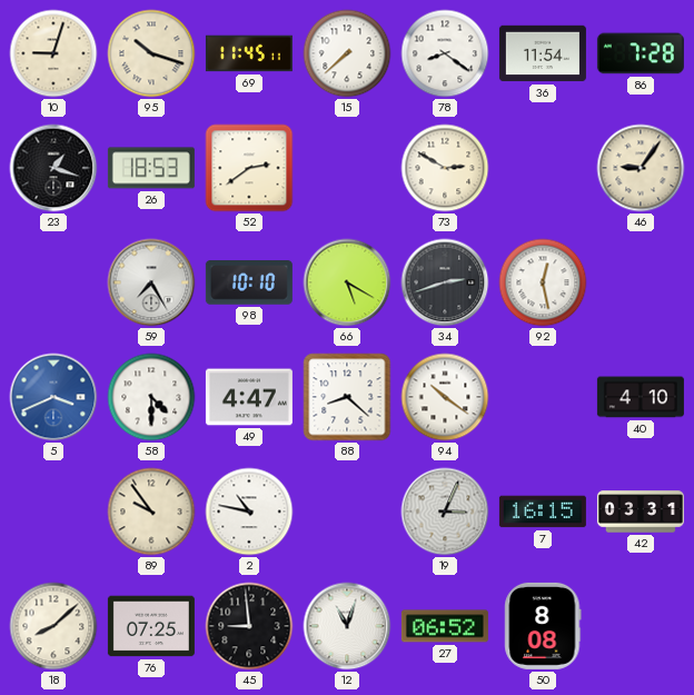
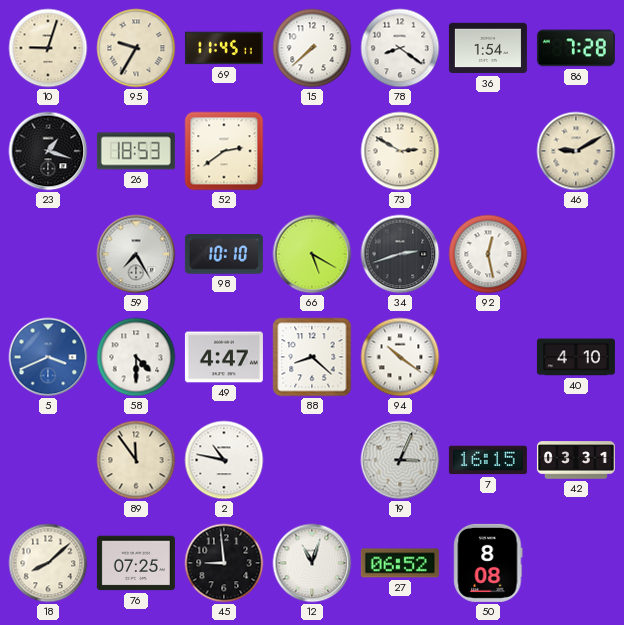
95: 10:18 -> 9:35 (136, 48)
36: 11:54 -> 1:54 (488, 48)
46: 9:06 -> 9:10 (576, 151)
89: 9:54 -> 11:54 (136, 460)
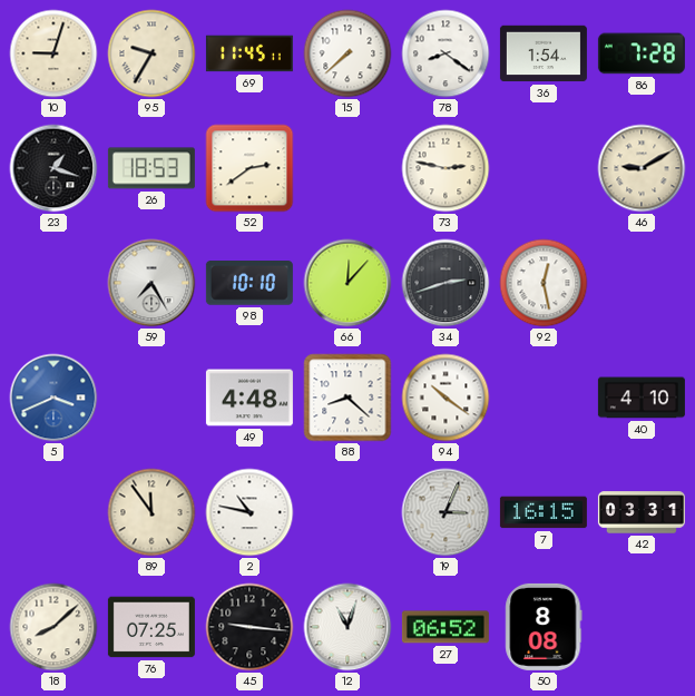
73: 2:50 -> 2:47 (446, 168)
66: 5:20 -> 12:07 (347, 283)
58: 4:30 -> none (136, 357)
49: 4:47 -> 4:48 (249, 398)
45: 8:59 -> 9:16 (249, 627)
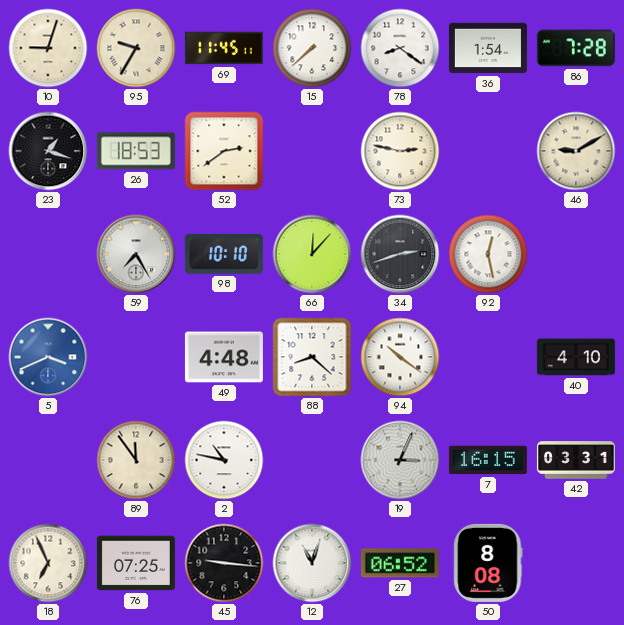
18: 8:08 -> 6:56 (48, 563)
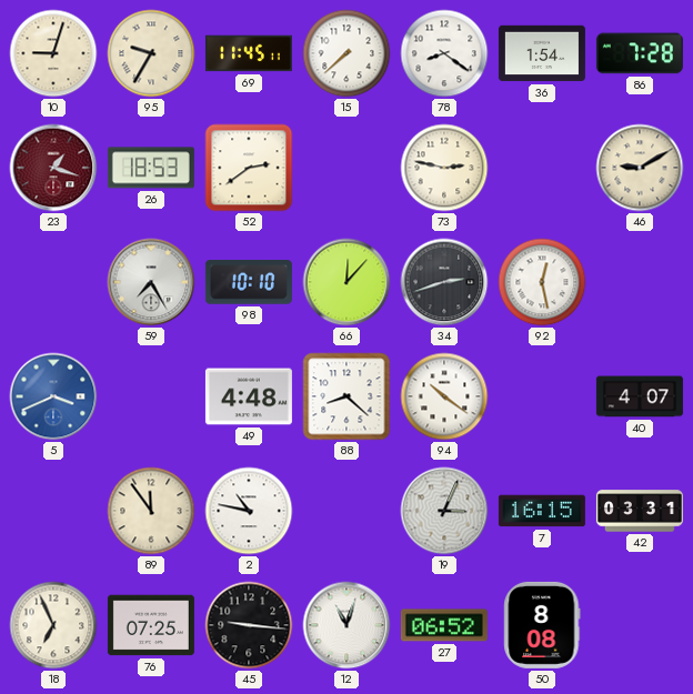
23 dial: black -> burgundy (53, 168)
40: 4:10 -> 4:07 (640, 396)
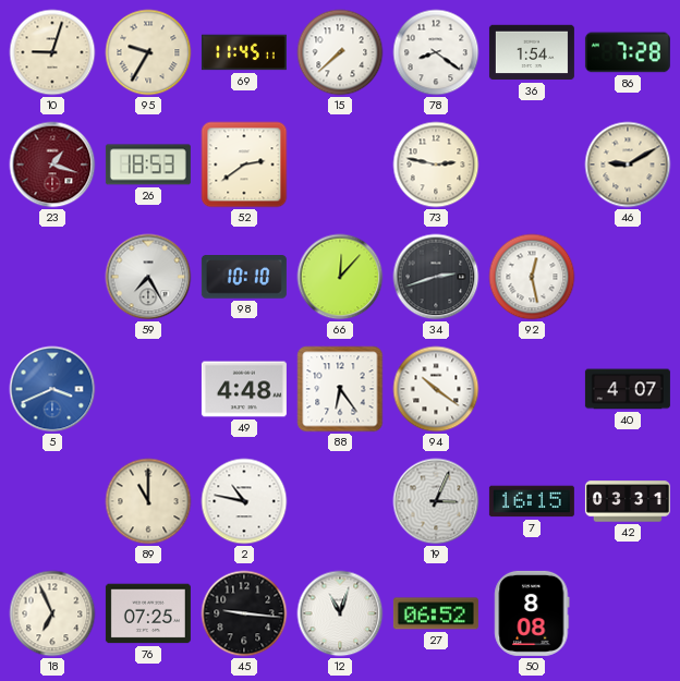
88: 8:22 -> 6:24 (340, 389)
89: 11:54 -> 11:00 (148, 501)
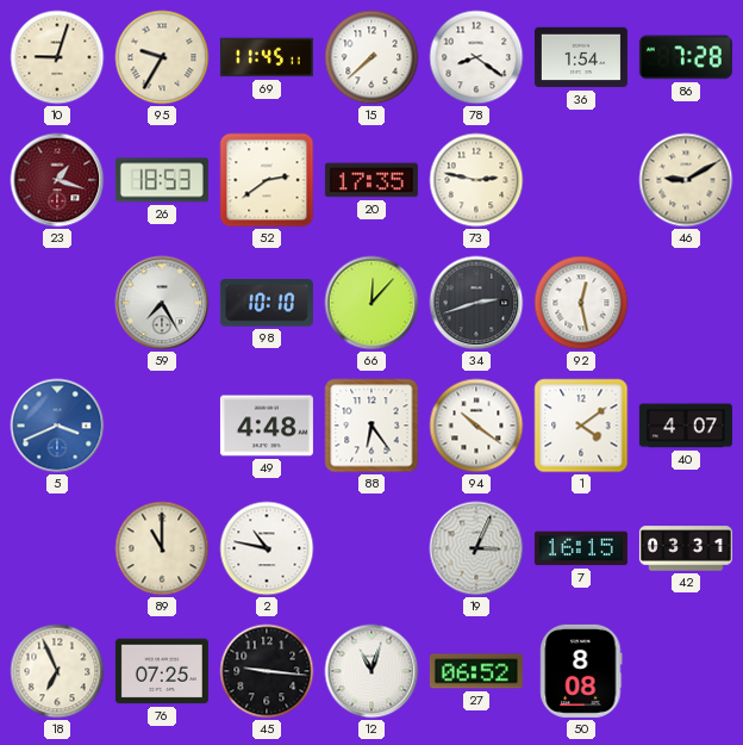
20: none -> 17:35 (371, 180)
1: none -> 4:09 (581, 426)
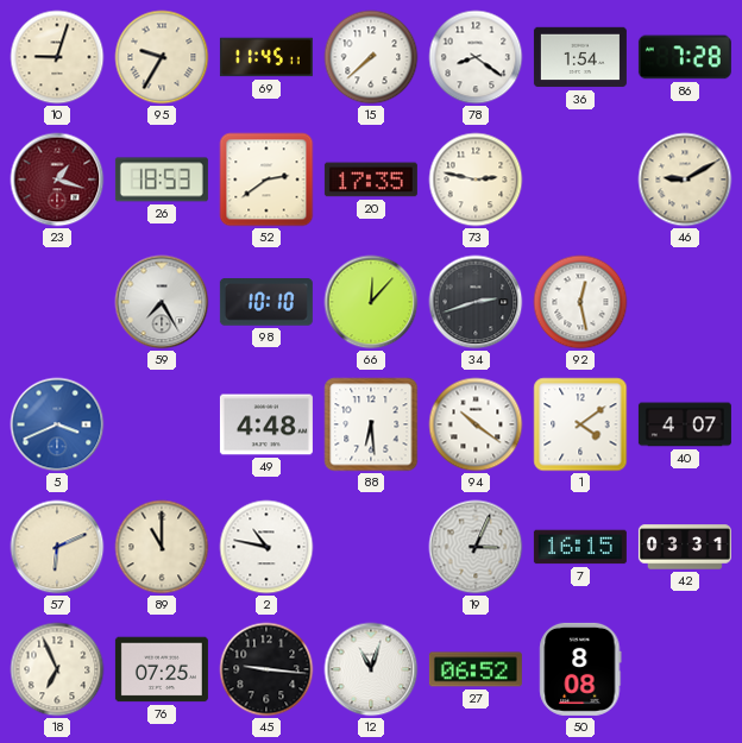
88: 6:24 -> 6:29 (371, 424)
57: none -> 6:11 (57, 547)
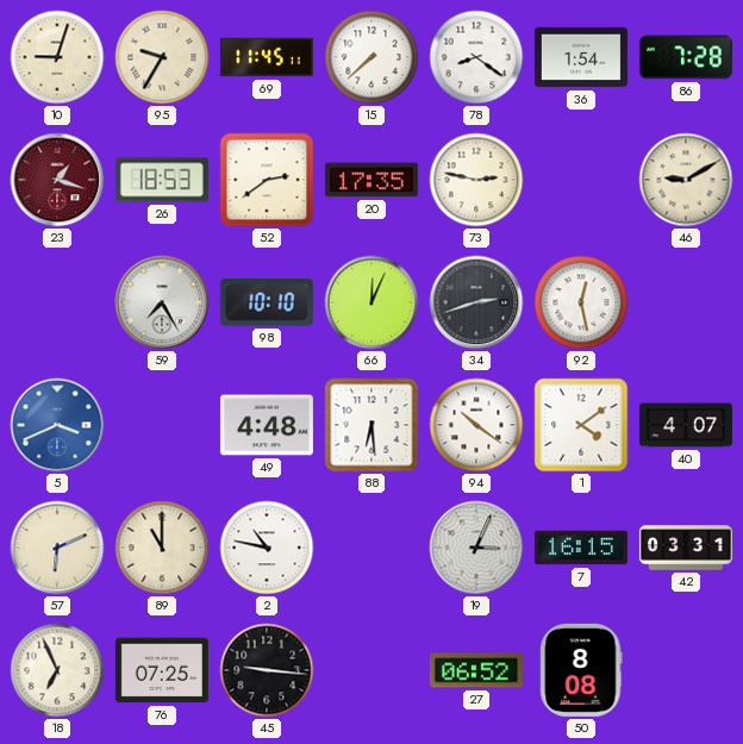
66: 12:07 -> 12:04 (371, 302)
12: 11:03 -> none (371, 669)
